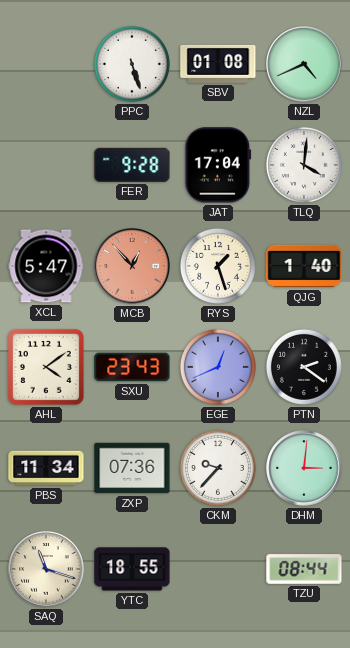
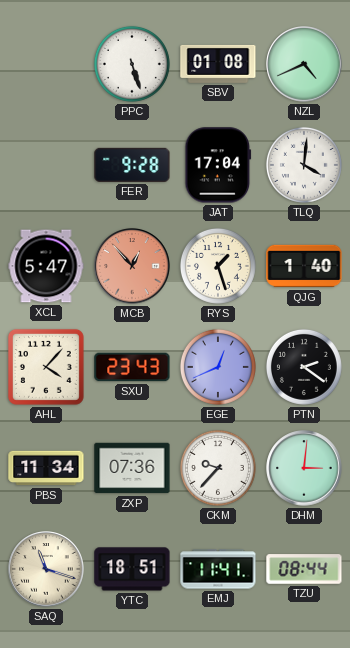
AHL: 4:09 -> 4:07 (46, 367)
YTC: 18:55 -> 18:51 (132, 569)
EMJ: none -> 11:41 (218, 569)
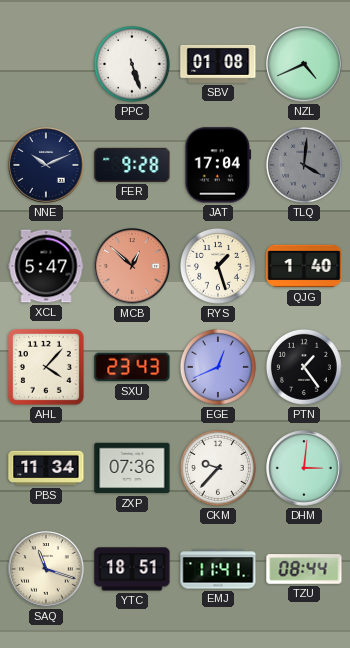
NNE: none -> 10:11 (46, 165)
TLQ dial: white -> grey (304, 165)
MCB: 12:53 -> 12:52 (132, 266)
PTN: 2:21 -> 1:24 (304, 367)
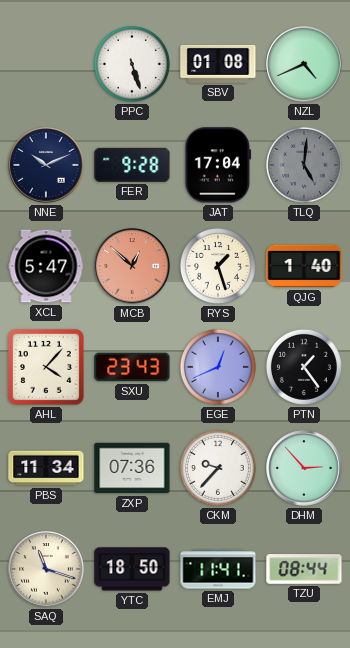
TLQ: 4:01 -> 5:01 (304, 165)
DHM: 3:01 -> 2:53 (304, 468)
YTC: 18:51 -> 18:50 (132, 569)
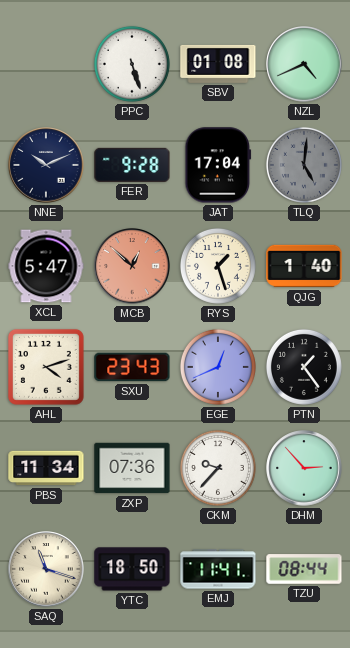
AHL: 4:07 -> 4:12 (46, 367)
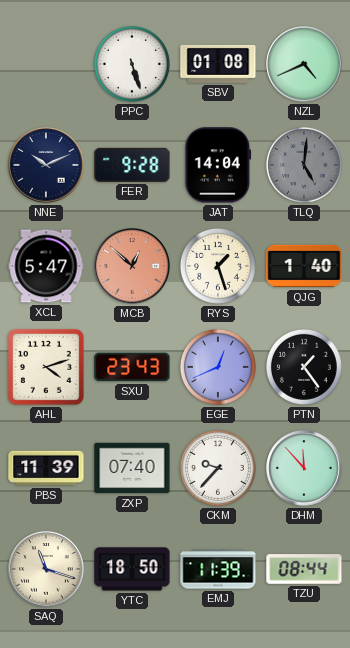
JAT: 17:04 -> 14:04 (218, 165)
PBS: 11:34 -> 11:39 (46, 468)
ZXP: 07:36 -> 07:40 (132, 468)
DHM: 2:53 -> 11:53 (304, 468)
EMJ: 11:41 -> 11:39 (218, 569)
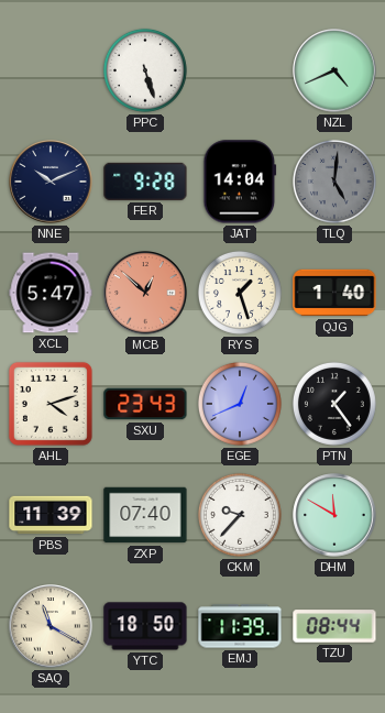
SBV: 01:08 -> none (218, 64)
DHM: 11:53 -> 11:50 (334, 515)
SAQ: 11:18 -> 11:20 (51, 626)
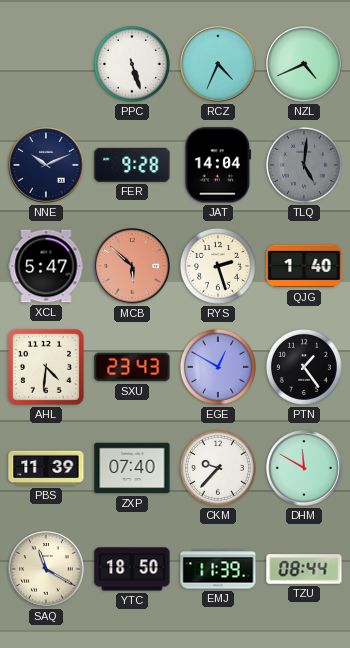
RCZ: none -> 4:34 (218, 64)
MCB: 12:52 -> 5:52 (132, 266)
RYS: 1:27 -> 2:27 (218, 266)
AHL: 4:12 -> 4:31 (46, 367)
EGE: 12:41 -> 12:50 (218, 367)
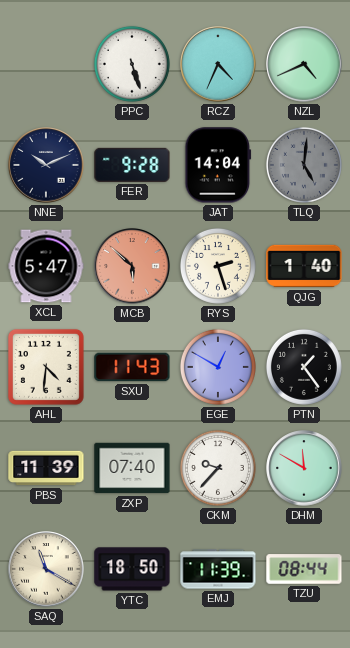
SXU: 23:43 -> 11:43 (132, 367)
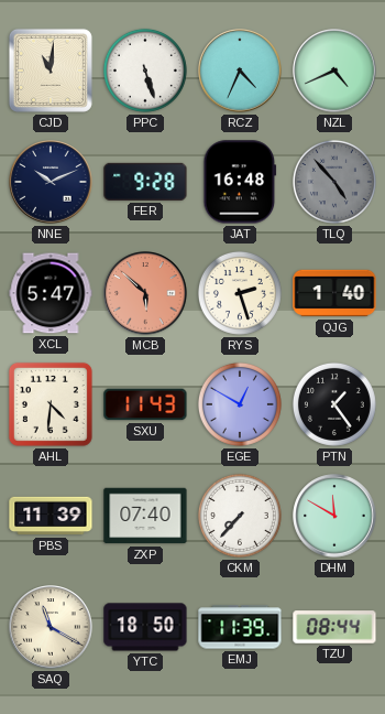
CJD: none -> 11:01 (51, 71)
JAT: 14:04 -> 16:48 (240, 182)
TLQ: 5:01 -> 4:53 (334, 182)
CKM: 9:37 -> 7:37 (240, 516)
